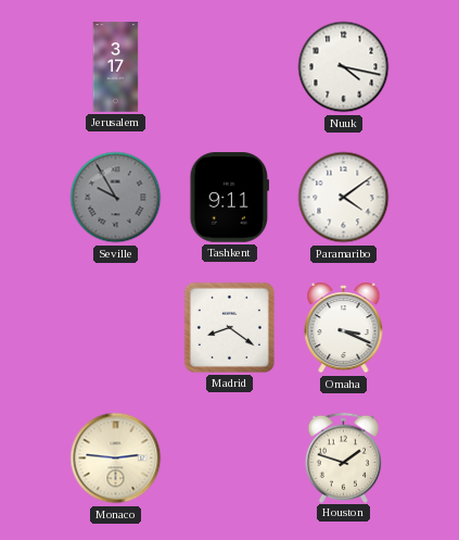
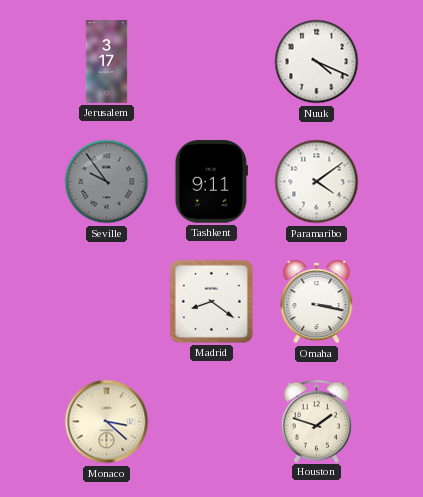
Nuuk: 4:17 -> 4:19 (317, 62)
Seville: 9:55 -> 9:54 (107, 182)
Omaha: 3:19 -> 3:17 (317, 303)
Monaco: 2:46 -> 3:22 (107, 422)
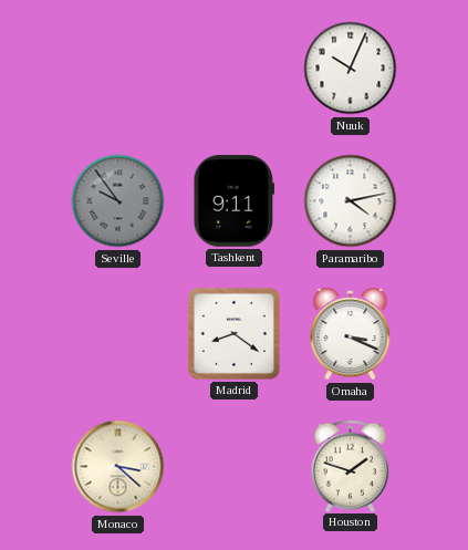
Jerusalem: 3:17 -> none (107, 62)
Nuuk: 4:19 -> 10:04 (351, 69)
Paramaribo: 4:09 -> 4:13 (351, 201)
Omaha: 3:17 -> 3:19 (351, 335)
